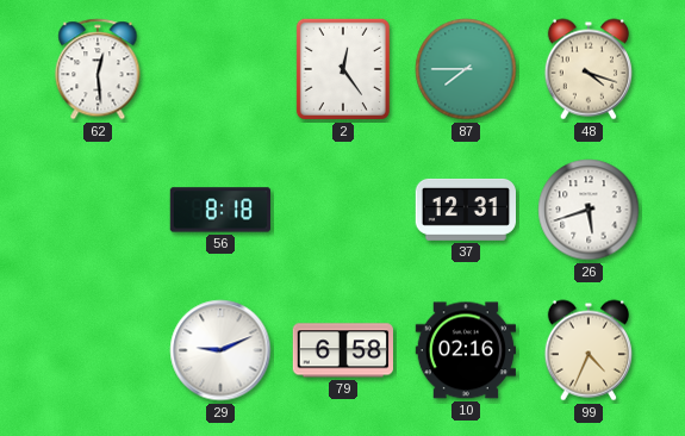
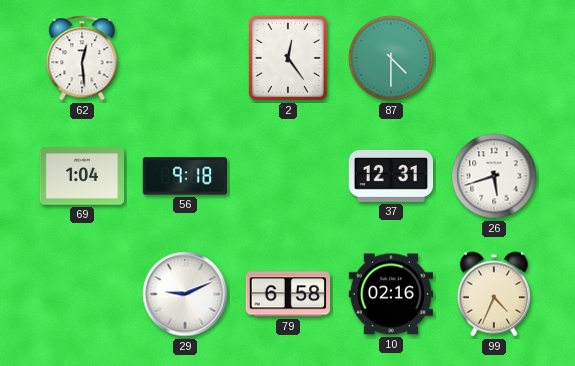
87: 7:45 -> 4:30 (391, 58)
48: 4:18 -> none (587, 69)
69: none -> 1:04 (82, 176)
56: 8:18 -> 9:18 (184, 176)
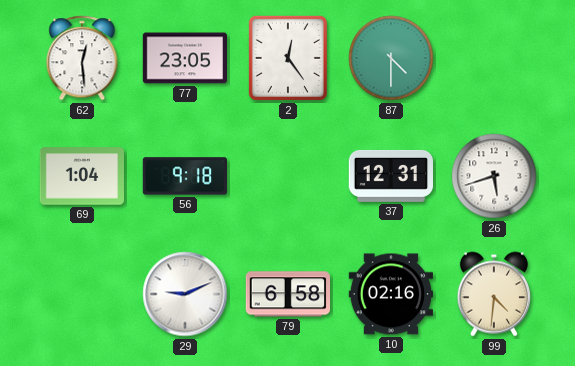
77: none -> 23:05 (185, 58)
99: 4:34 -> 4:31 (493, 294)
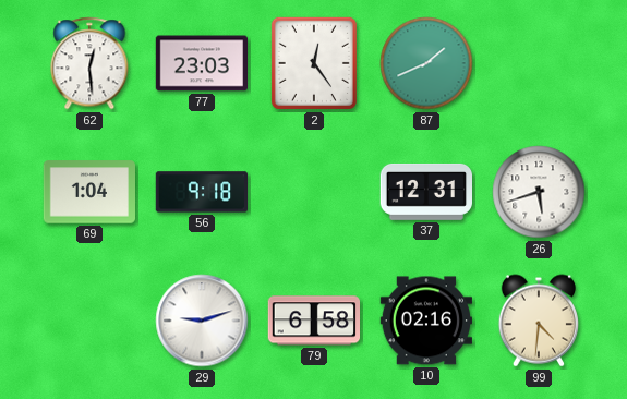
77: 23:05 -> 23:03 (202, 63)
87: 4:30 -> 1:41 (426, 63)
29: 9:11 -> 9:12 (202, 321)
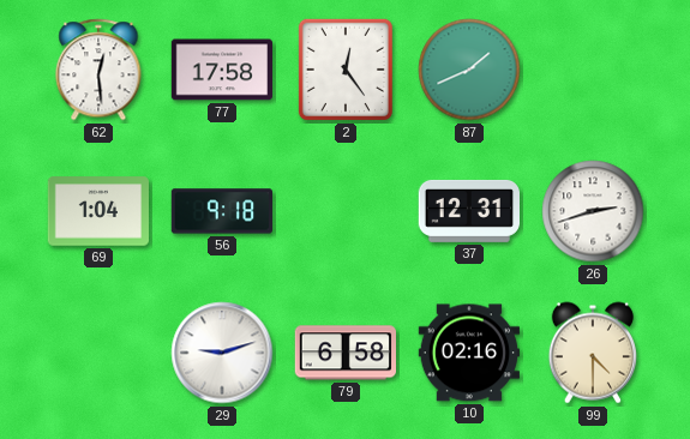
77: 23:03 -> 17:58 (222, 70)
26: 5:42 -> 2:42 (593, 211)
99: 4:31 -> 4:30 (592, 353)
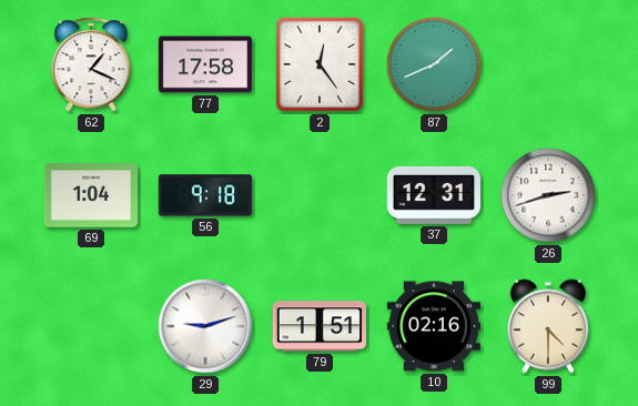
62: 12:29 -> 1:19 (91, 64)
79: 6:58 -> 1:51 (318, 326)
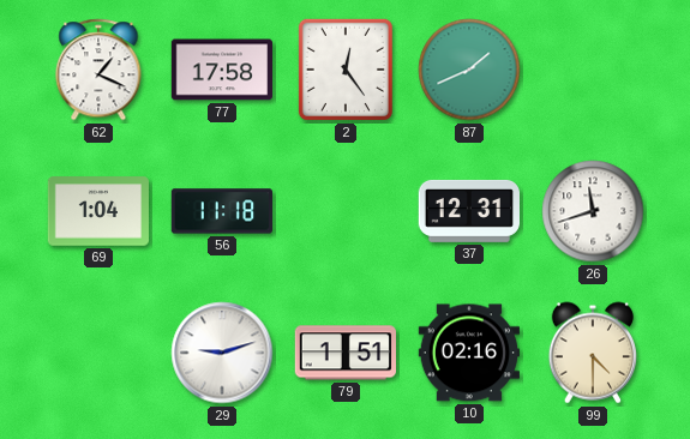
56: 9:18 -> 11:18 (221, 211)
26: 2:42 -> 11:42 (593, 211)
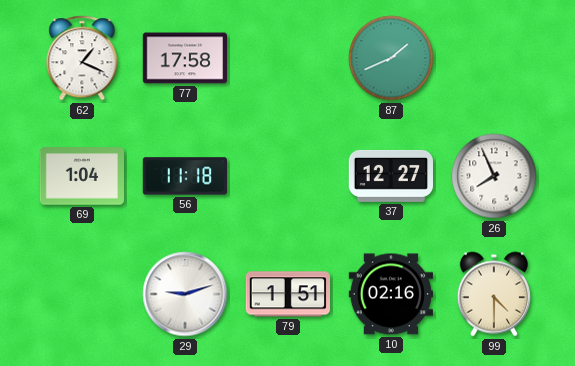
2: 12:24 -> none (346, 70)
37: 12:31 -> 12:27 (390, 176)
26: 11:42 -> 7:56 (494, 176)
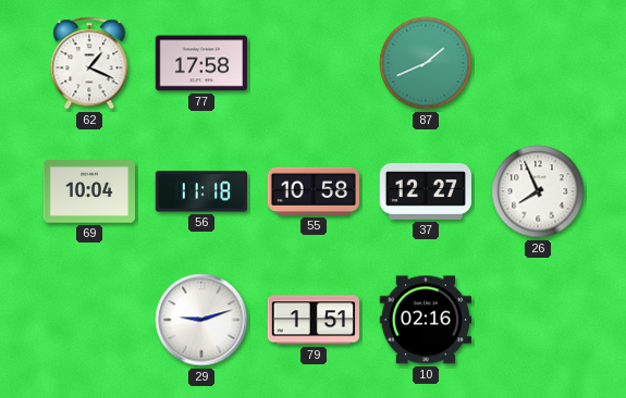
69: 1:04 -> 10:04 (89, 191)
55: none -> 10:58 (312, 191)
99: 4:30 -> none (493, 294)
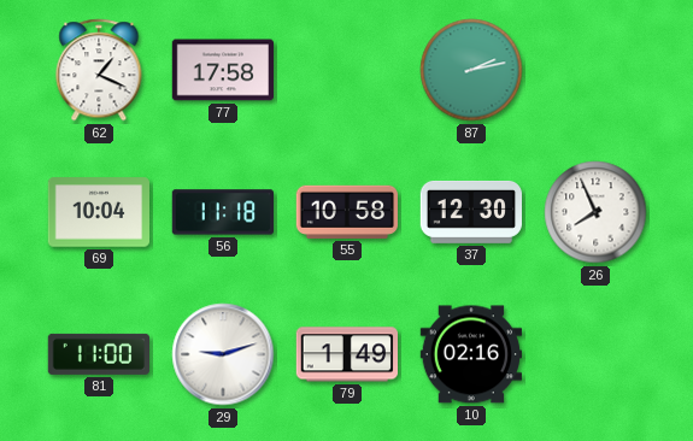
87: 1:41 -> 2:13 (471, 70)
37: 12:27 -> 12:30 (470, 212)
81: none -> 11:00 (98, 354)
79: 1:51 -> 1:49 (346, 354)
